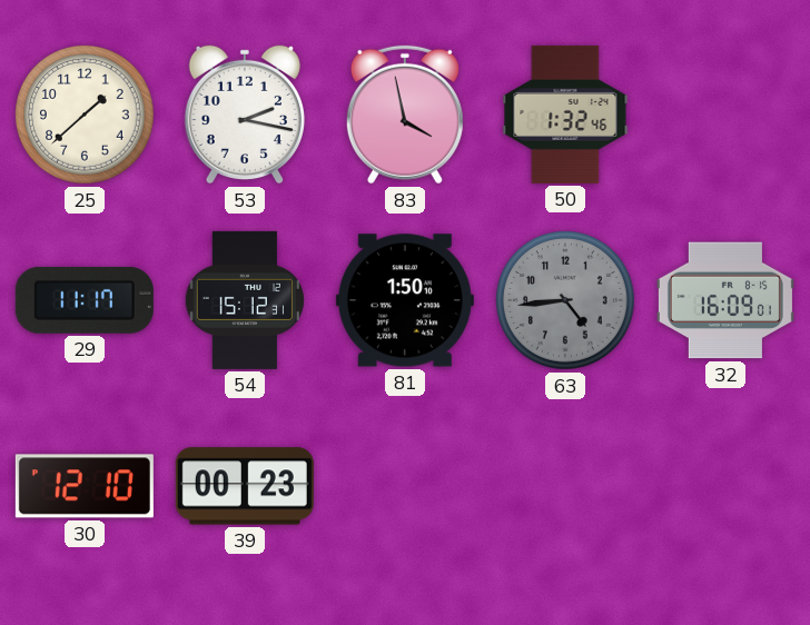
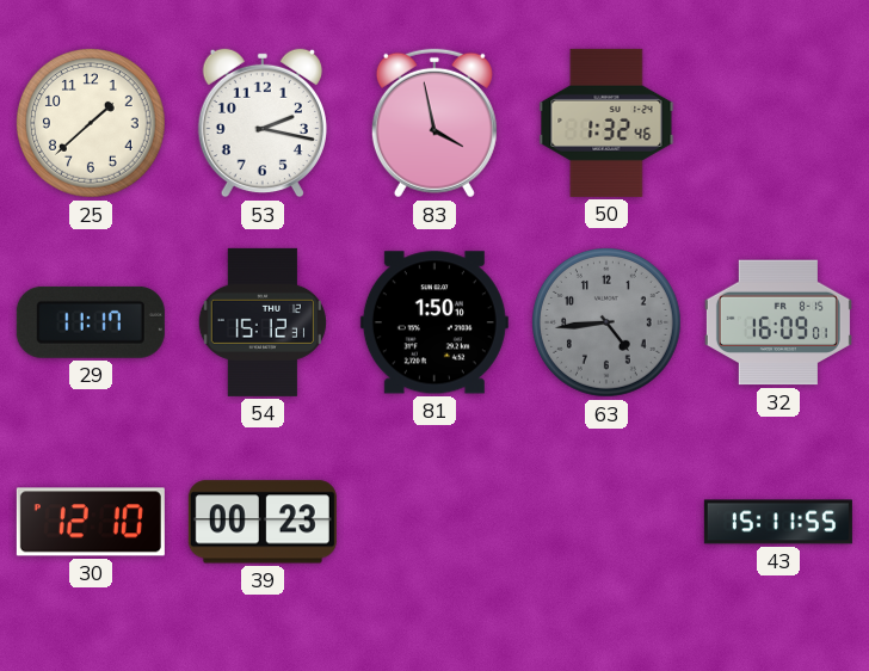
43: none -> 15:11 (778, 522)
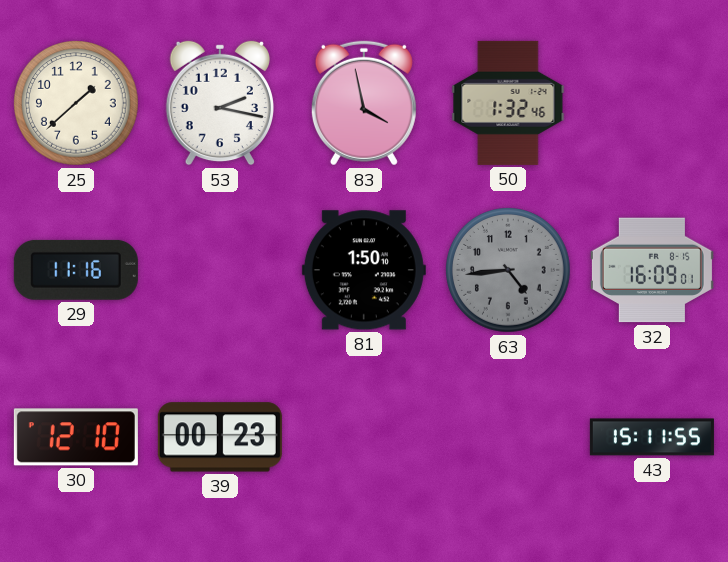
29: 11:17 -> 11:16 (76, 270)
54: 15:12 -> none (263, 322)
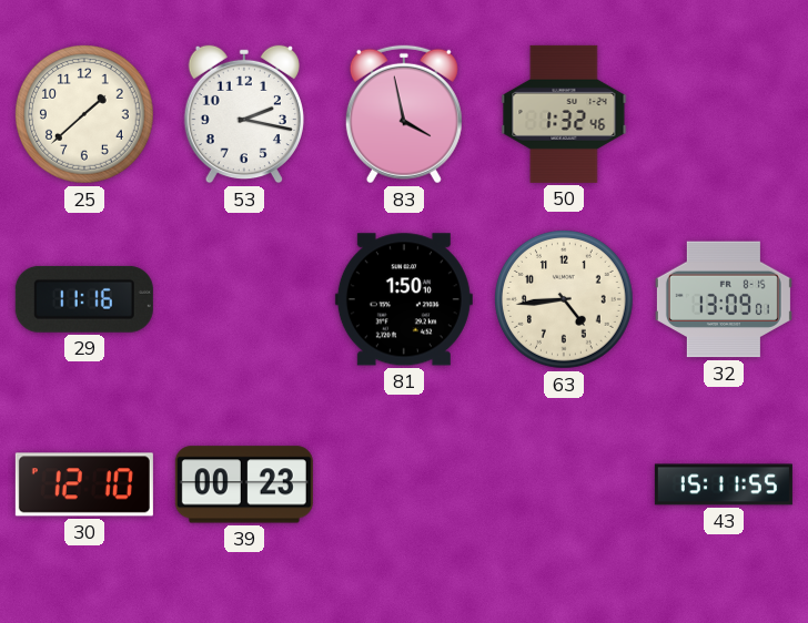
63 dial: grey -> cream (565, 300)
32: 16:09 -> 13:09 (724, 299)
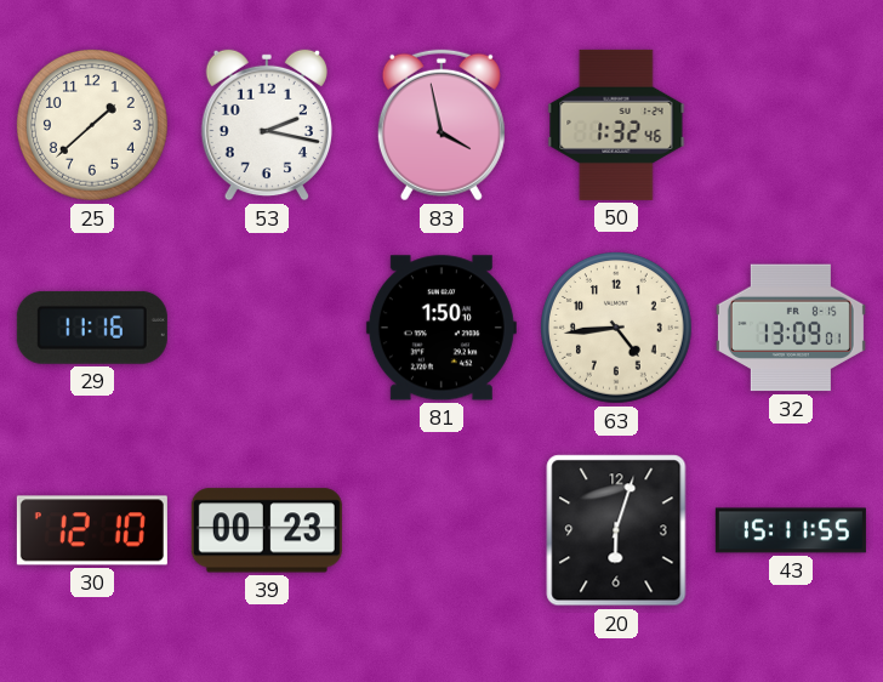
20: none -> 6:03 (616, 530)
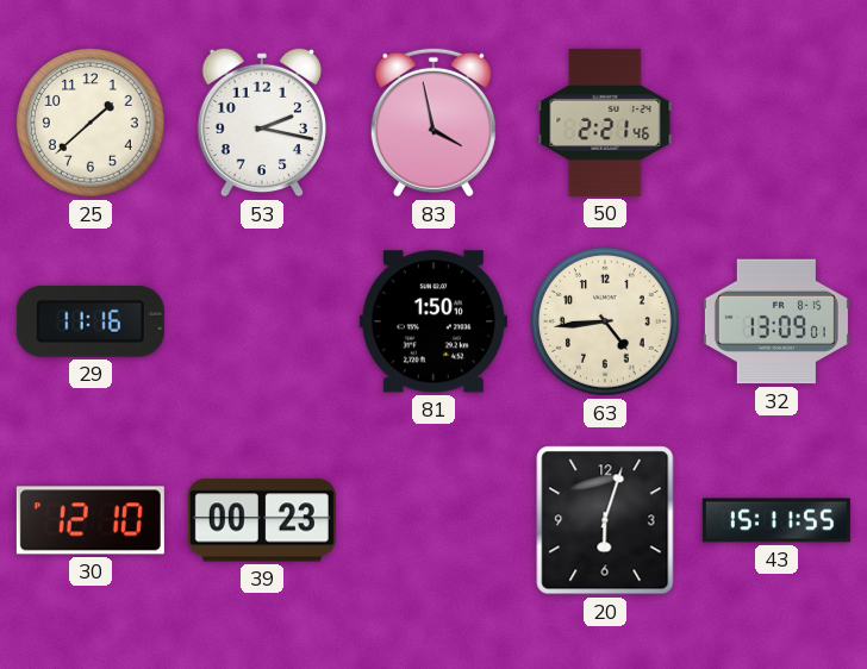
50: 1:32 -> 2:21 (605, 123)
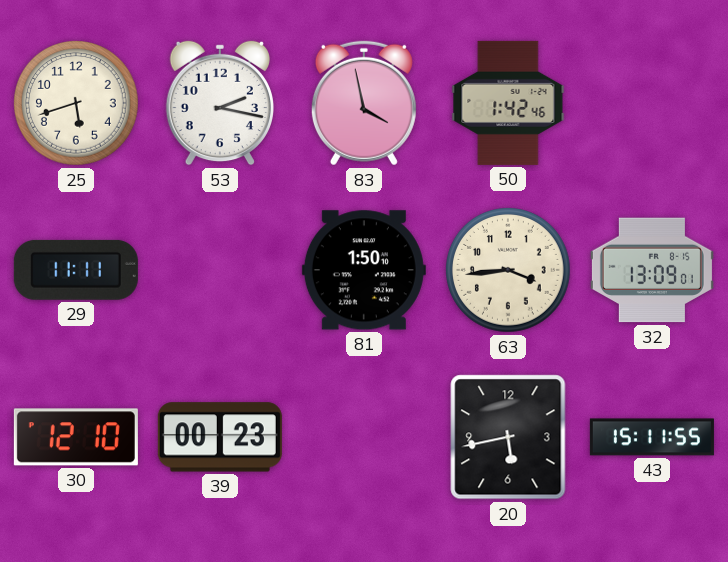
25: 1:38 -> 5:42 (77, 104)
50: 2:21 -> 1:42 (508, 103)
29: 11:16 -> 11:11 (76, 270)
63: 4:44 -> 3:44 (509, 271)
20: 6:03 -> 5:43 (508, 437)
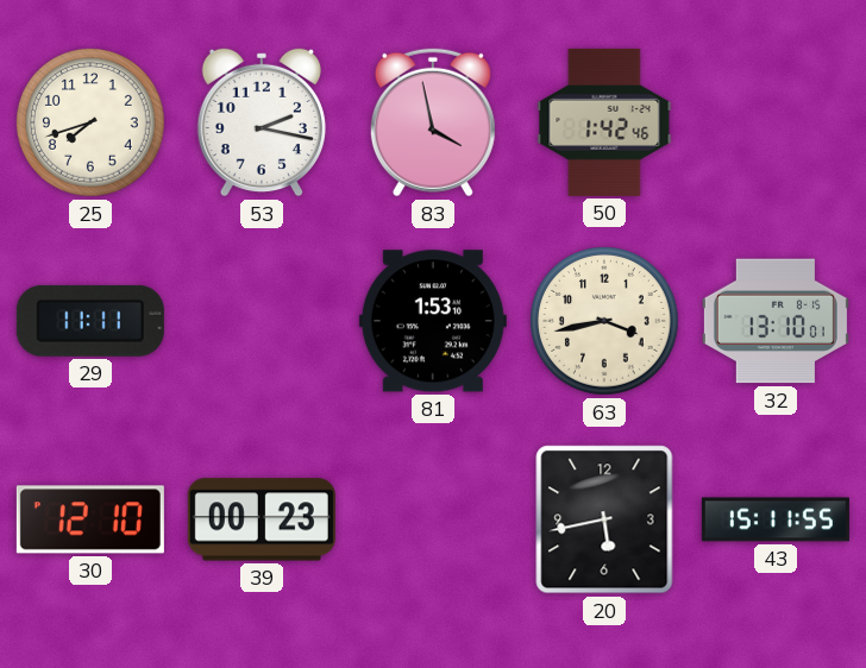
25: 5:42 -> 7:42 (92, 124)
81: 1:50 -> 1:53 (433, 321)
63: 3:44 -> 3:43 (605, 322)
32: 13:09 -> 13:10 (776, 321)
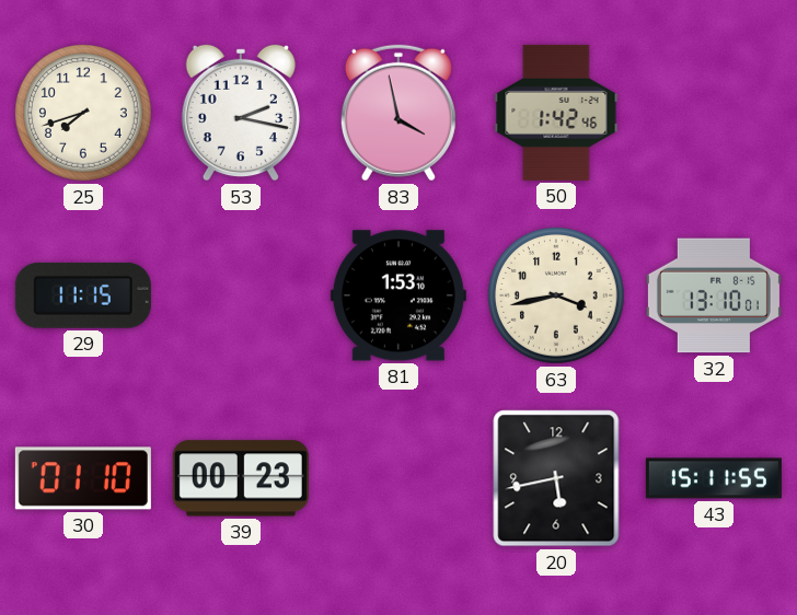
29: 11:11 -> 11:15 (83, 295)
30: 12:10 -> 01:10 (83, 478)
